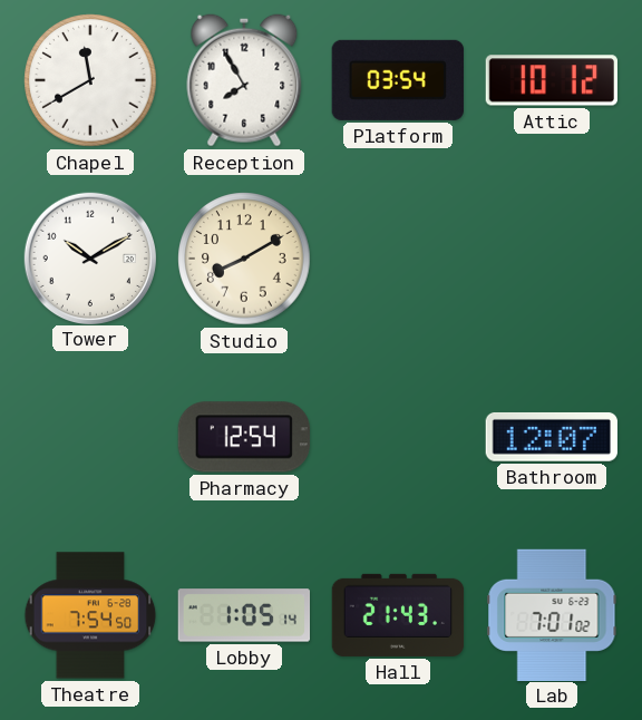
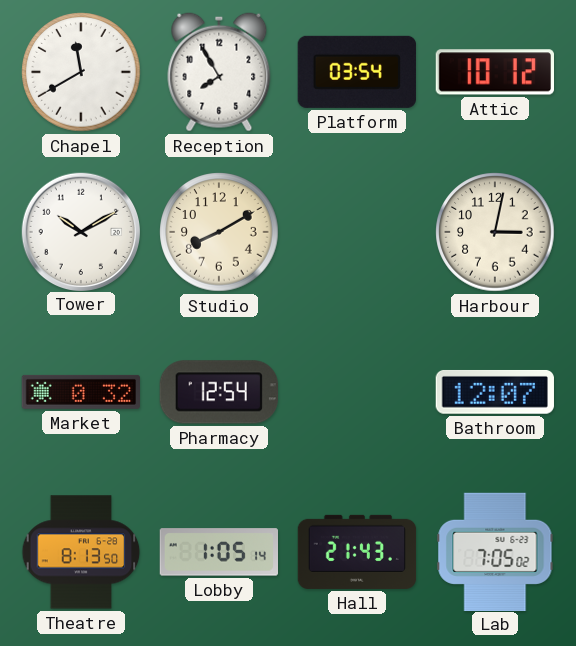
Harbour: none -> 3:02 (495, 232)
Market: none -> 0:32 (80, 392)
Theatre: 7:54 -> 8:13 (81, 552)
Lab: 7:01 -> 7:05 (495, 551)
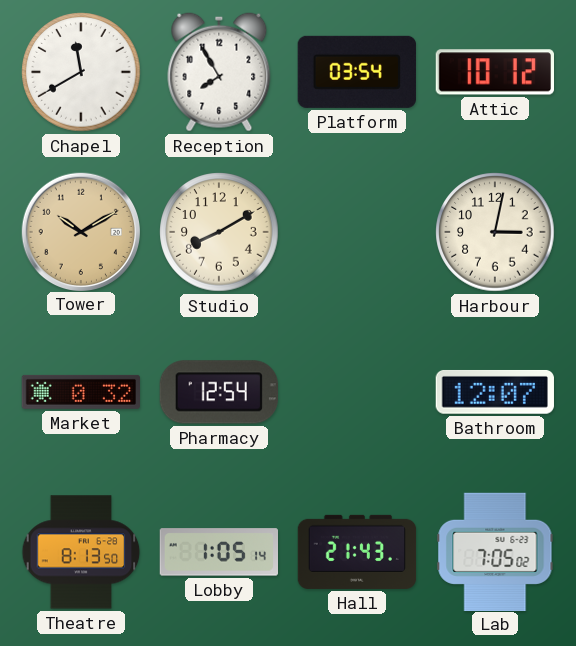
Tower dial: white -> champagne (80, 231)
